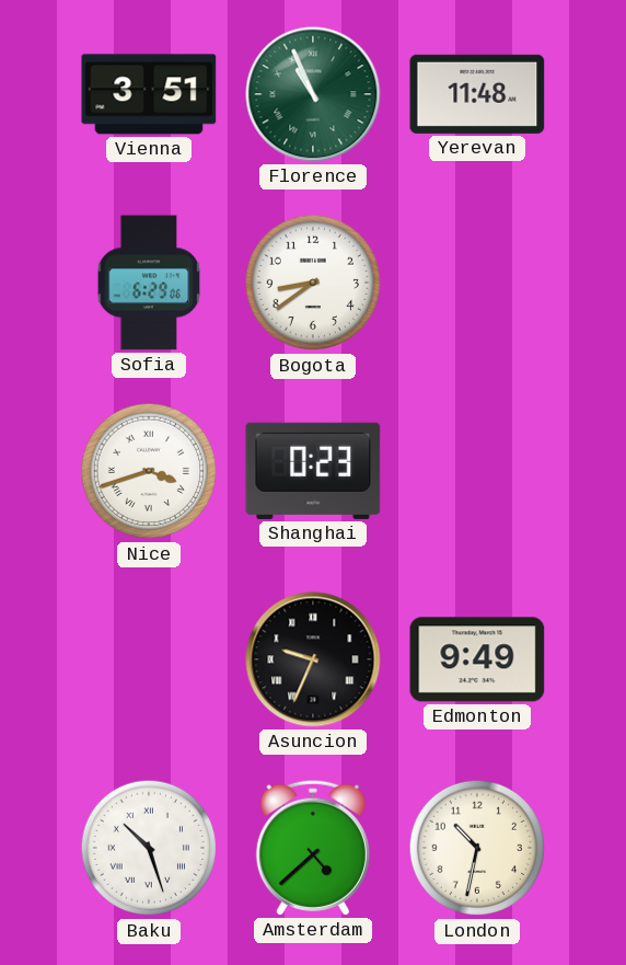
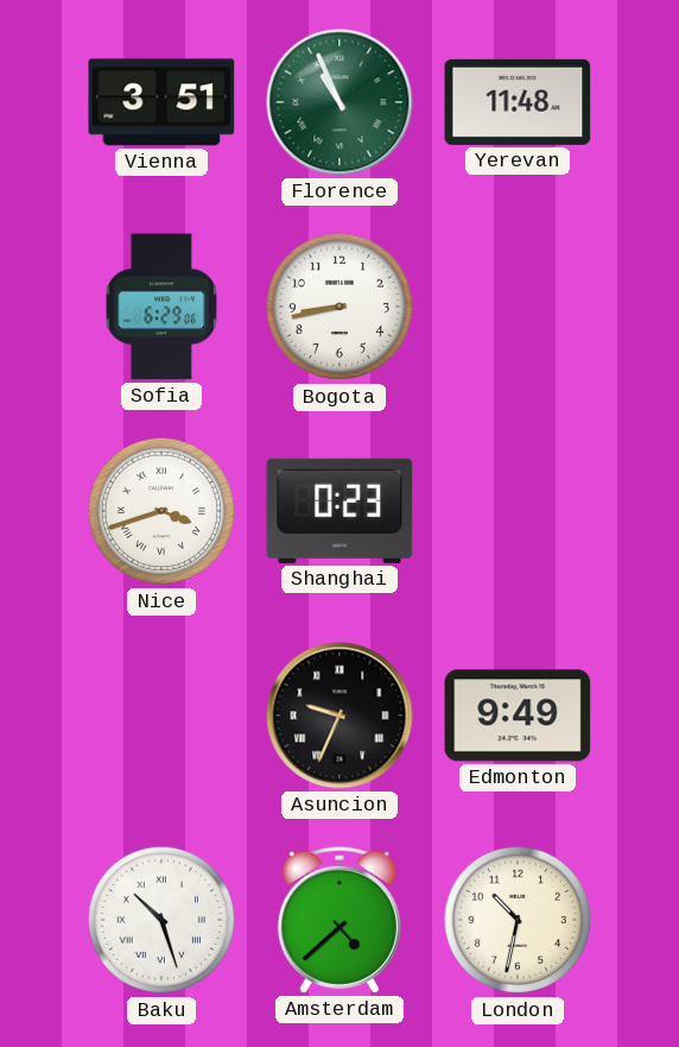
Bogota: 8:39 -> 8:43 (339, 307)
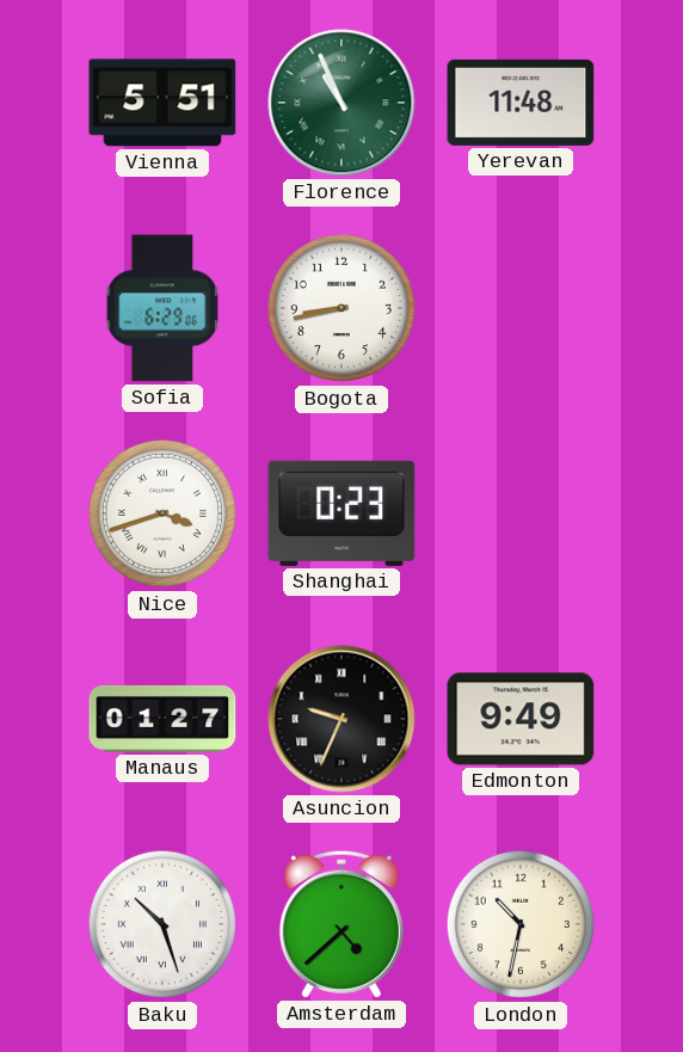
Vienna: 3:51 -> 5:51 (162, 103)
Manaus: none -> 01:27 (162, 719)
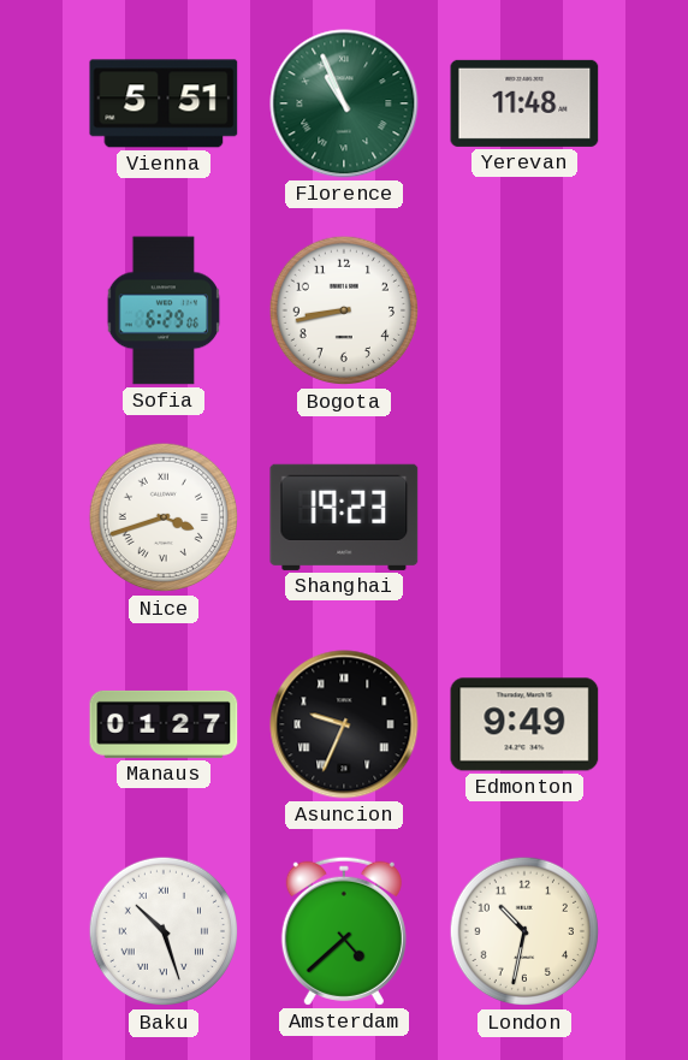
Shanghai: 0:23 -> 19:23 (344, 517)
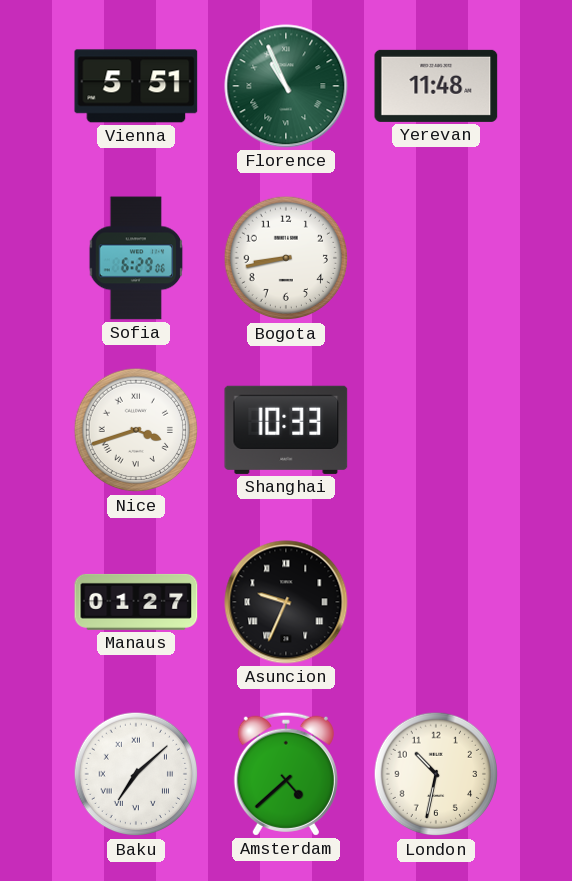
Shanghai: 19:23 -> 10:33 (286, 430)
Edmonton: 9:49 -> none (524, 724)
Baku: 10:27 -> 7:08 (136, 774)
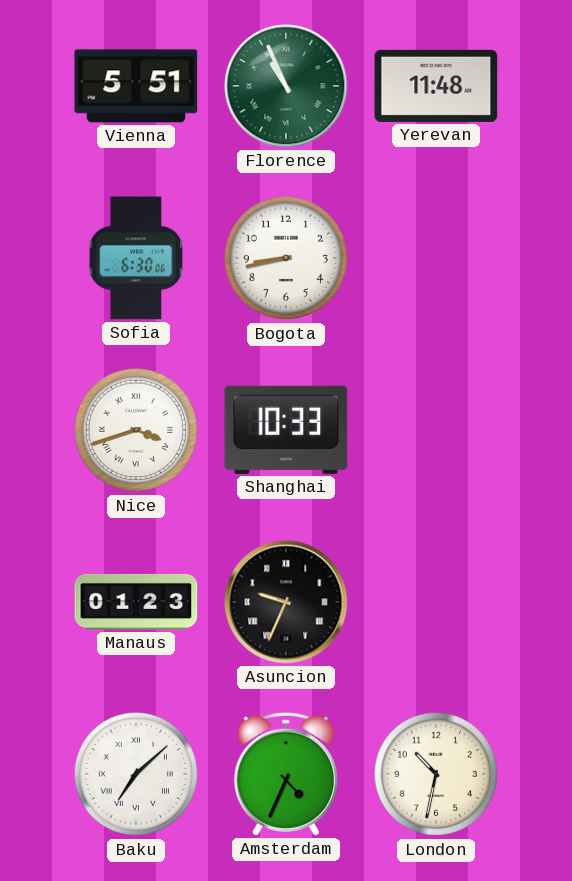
Sofia: 6:29 -> 6:30 (136, 258)
Manaus: 01:27 -> 01:23 (136, 602)
Amsterdam: 4:38 -> 4:34 (286, 774)
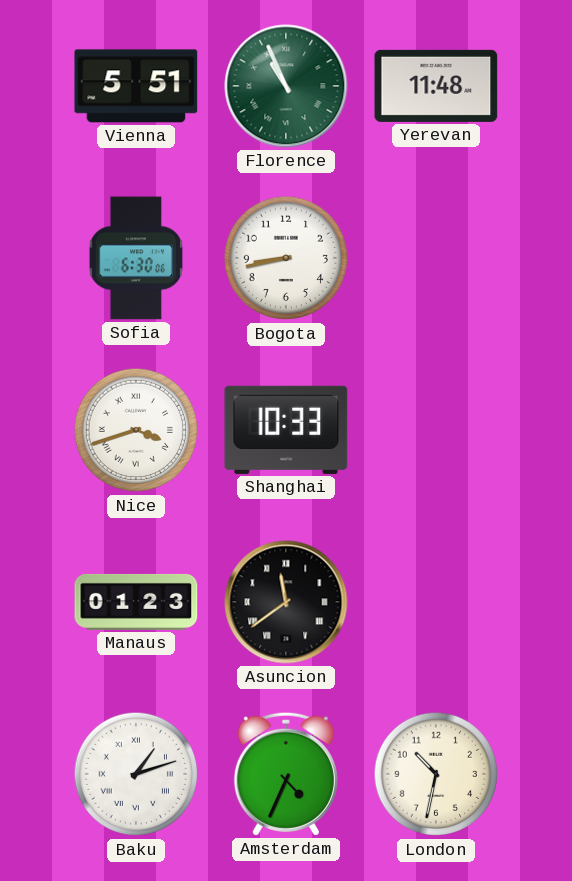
Asuncion: 9:34 -> 11:39 (286, 602)
Baku: 7:08 -> 1:12 (136, 774)
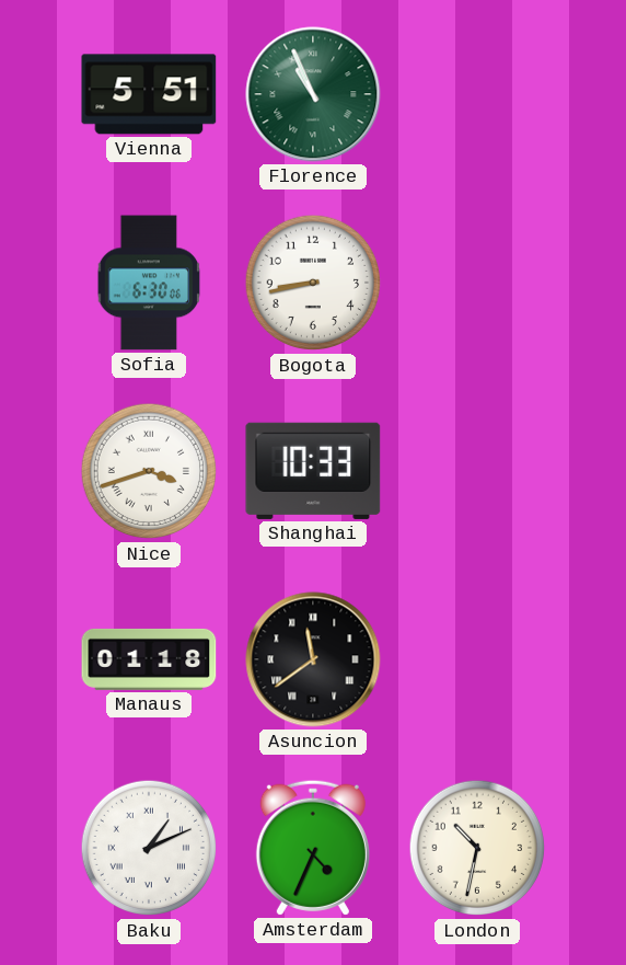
Yerevan: 11:48 -> none (436, 86)
Manaus: 01:23 -> 01:18 (149, 659)
Baku: 1:12 -> 1:11 (149, 848)
